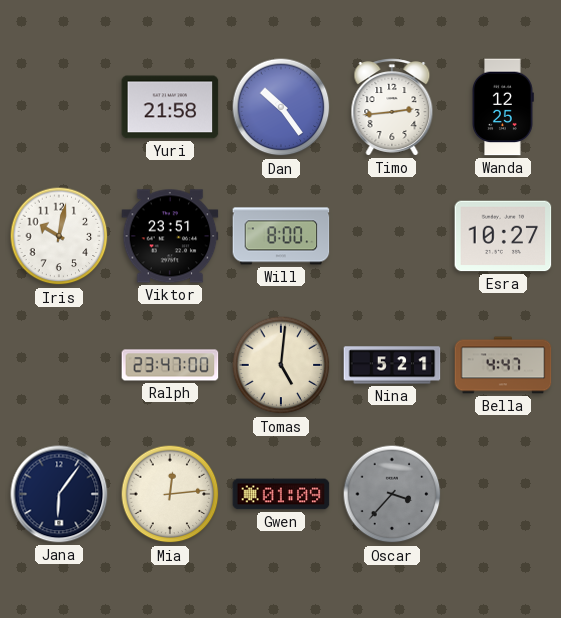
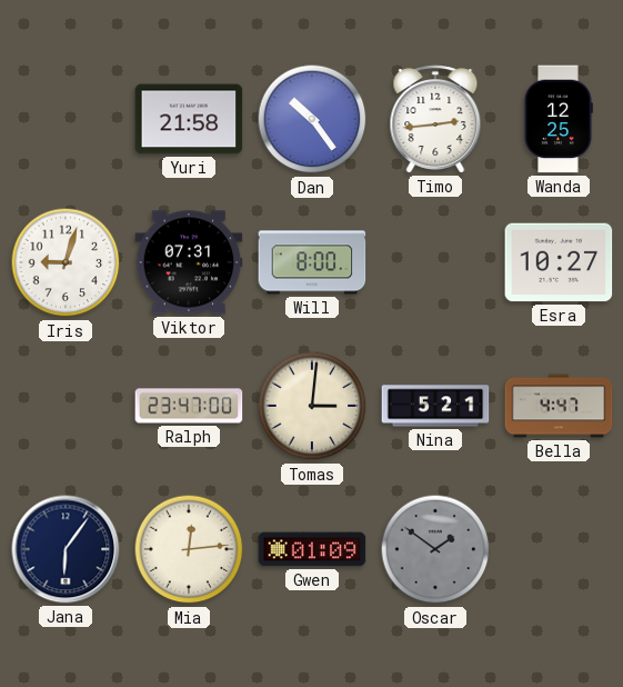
Iris: 10:02 -> 9:03 (66, 262)
Viktor: 23:51 -> 07:31 (189, 262)
Tomas: 5:01 -> 3:01 (312, 406)
Oscar: 3:37 -> 1:51 (435, 549)
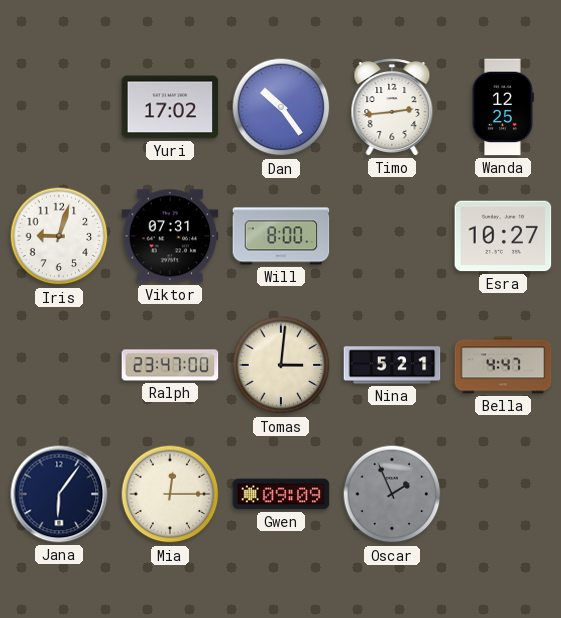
Yuri: 21:58 -> 17:02 (170, 107)
Mia: 12:14 -> 12:15 (170, 494)
Gwen: 01:09 -> 09:09 (281, 494)
Oscar: 1:51 -> 1:56 (392, 494)
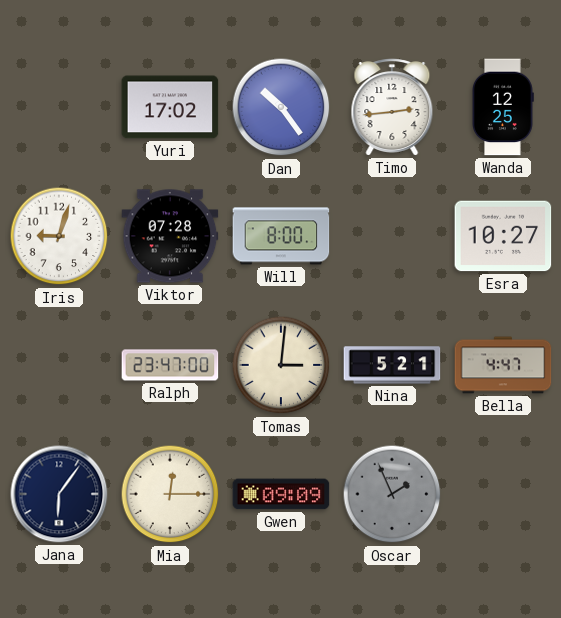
Viktor: 07:31 -> 07:28 (170, 236)
